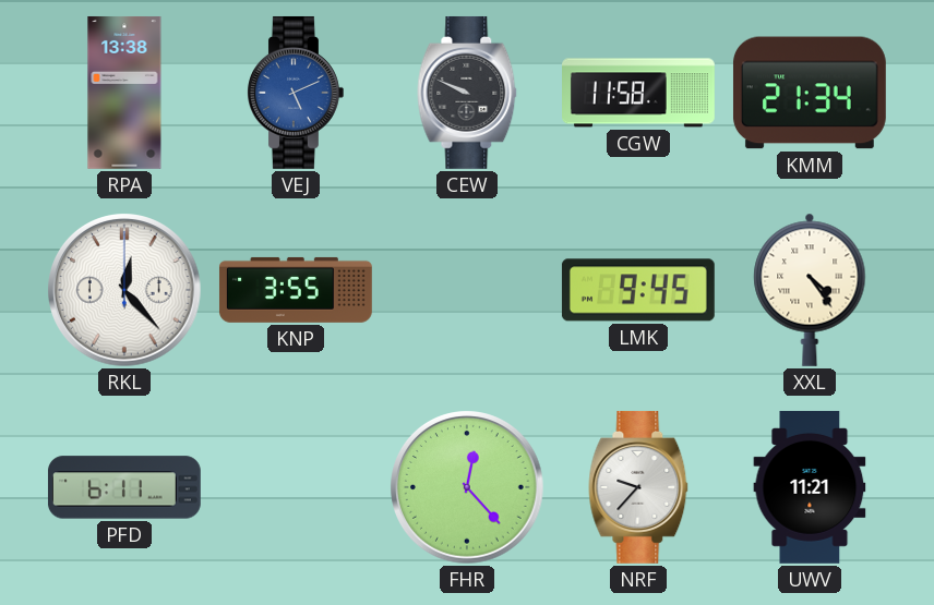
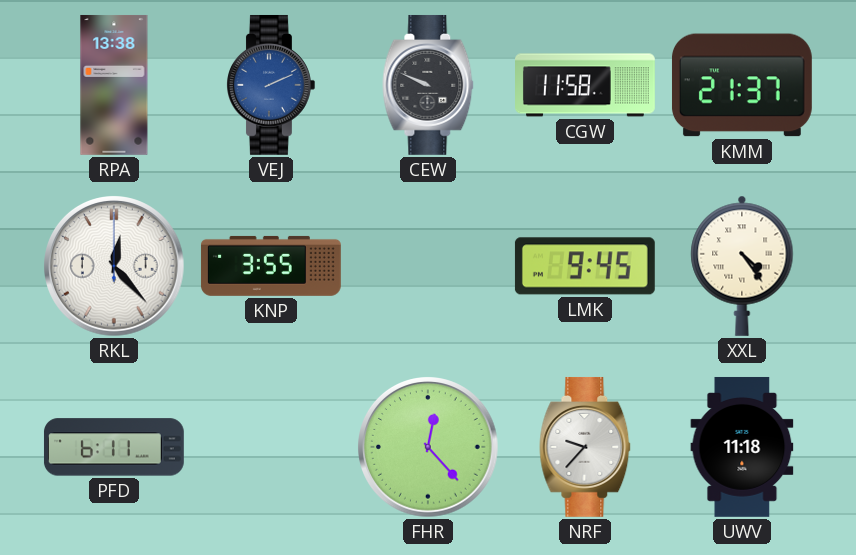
VEJ: 5:11 -> 2:11 (271, 85)
KMM: 21:34 -> 21:37 (742, 85)
UWV: 11:21 -> 11:18 (742, 447)
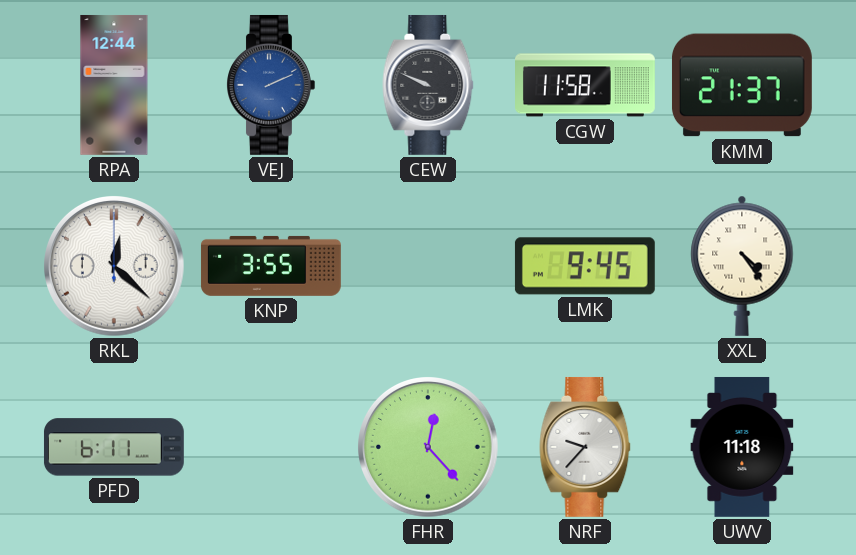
RPA: 13:38 -> 12:44 (114, 85)
RKL: 12:23 -> 12:22 (115, 267)
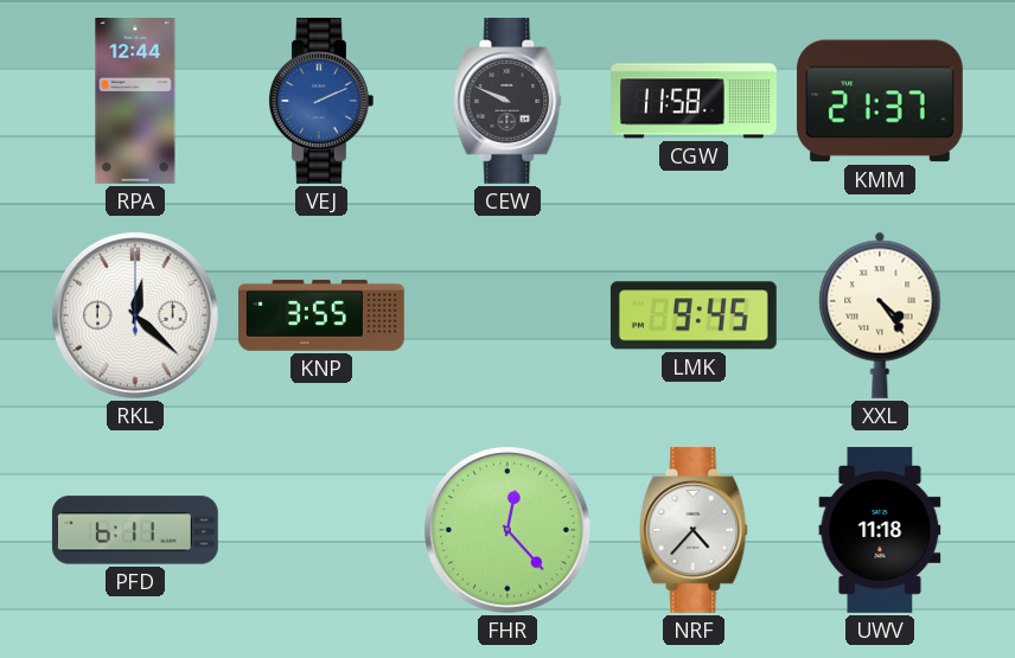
NRF: 9:37 -> 4:37 (694, 530)
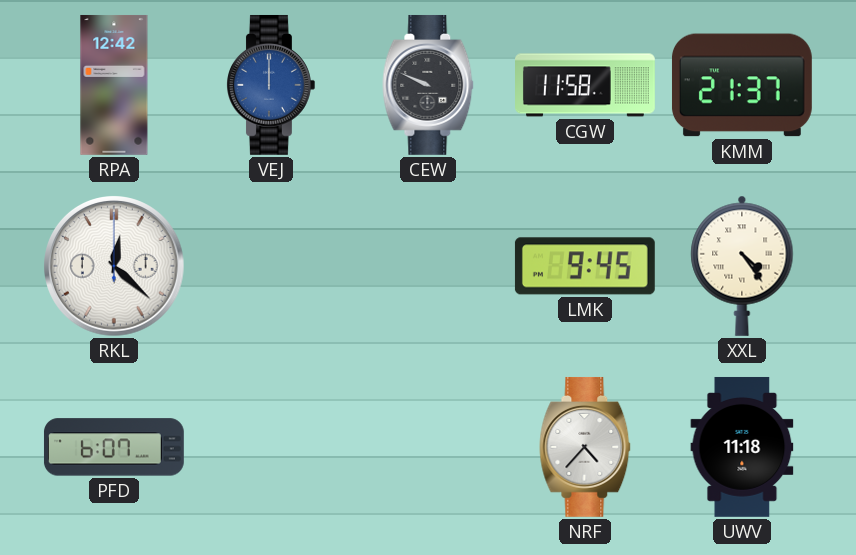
RPA: 12:44 -> 12:42 (114, 85)
VEJ: 2:11 -> 12:00 (271, 85)
KNP: 3:55 -> none (321, 315)
PFD: 6:11 -> 6:07 (114, 447)
FHR: 12:23 -> none (509, 531)
